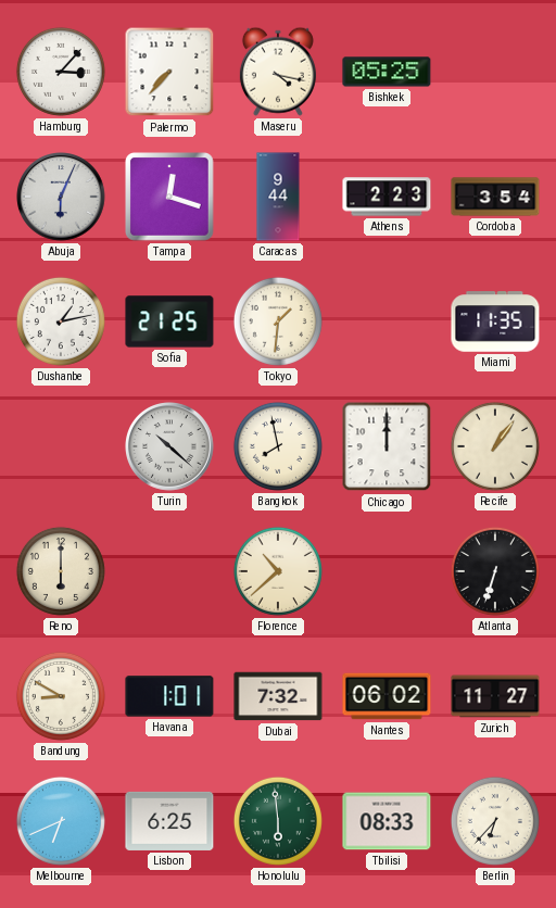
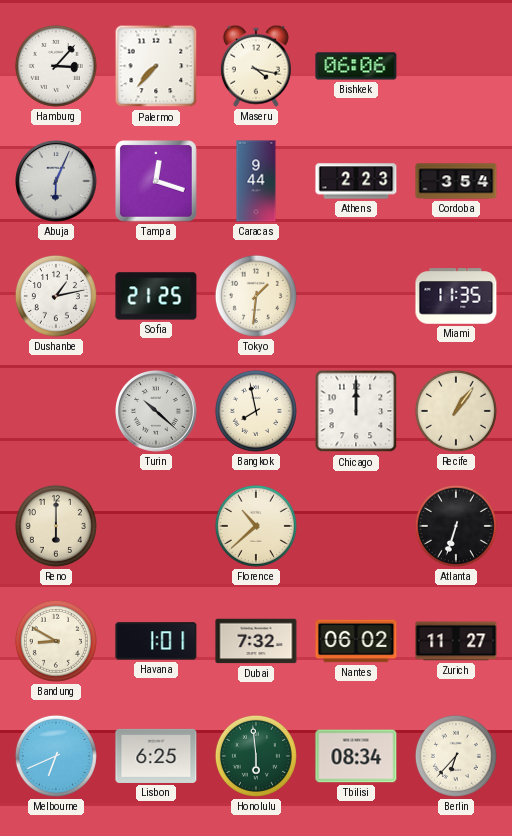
Bishkek: 05:25 -> 06:06 (356, 66)
Tbilisi: 08:33 -> 08:34 (356, 756)
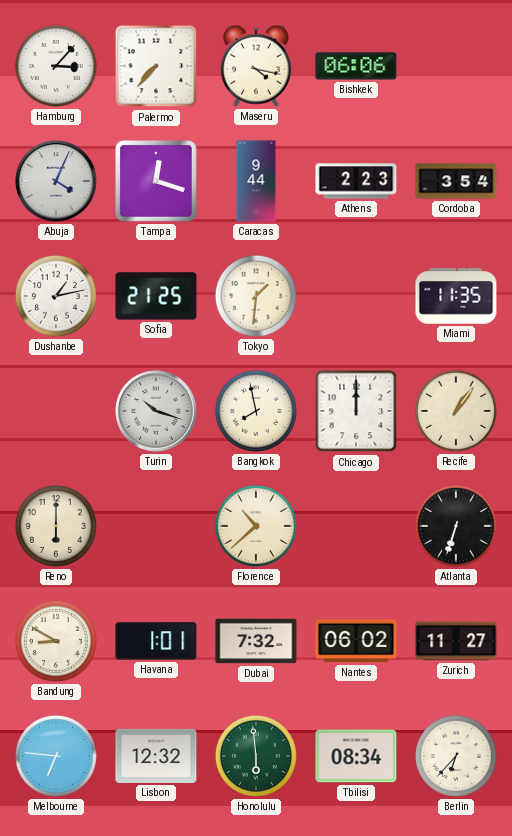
Abuja: 6:04 -> 4:04 (57, 182)
Turin: 10:22 -> 10:18 (157, 412)
Melbourne: 6:41 -> 6:46 (56, 756)
Lisbon: 6:25 -> 12:32 (156, 756)
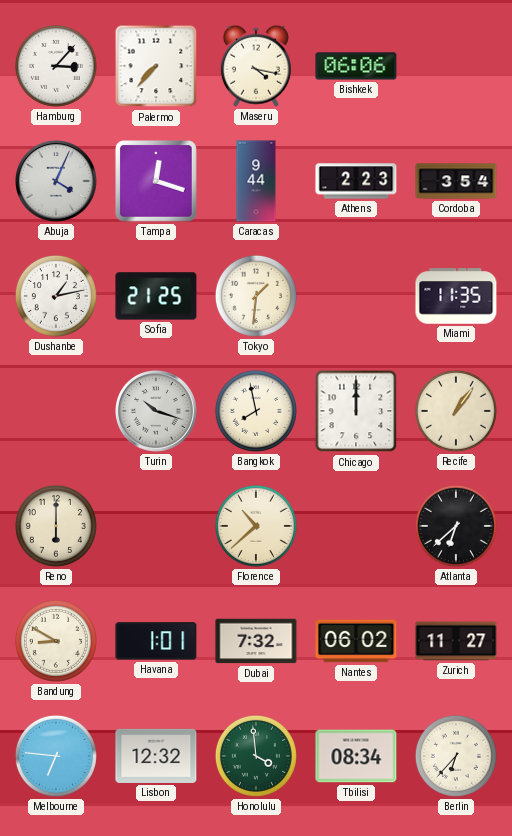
Atlanta: 6:33 -> 6:38 (456, 526)
Honolulu: 5:59 -> 3:59 (256, 756)
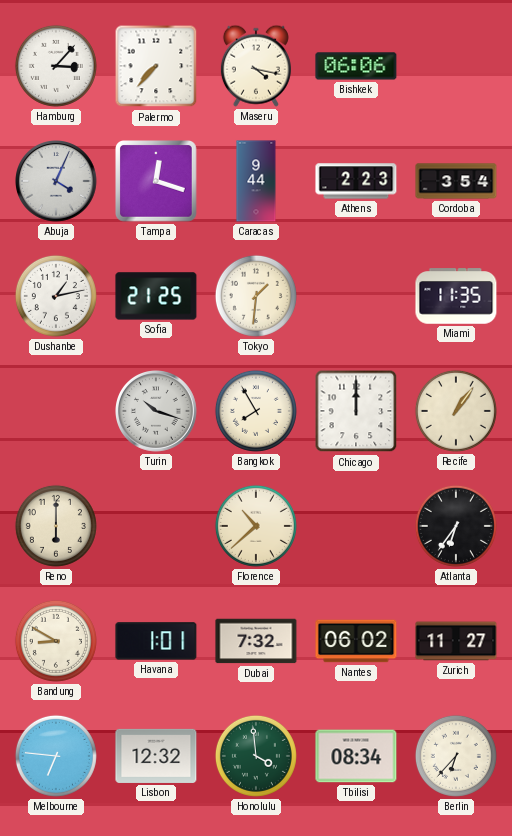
Bangkok: 7:58 -> 7:55 (256, 411)
Atlanta: 6:38 -> 6:36 (456, 526)
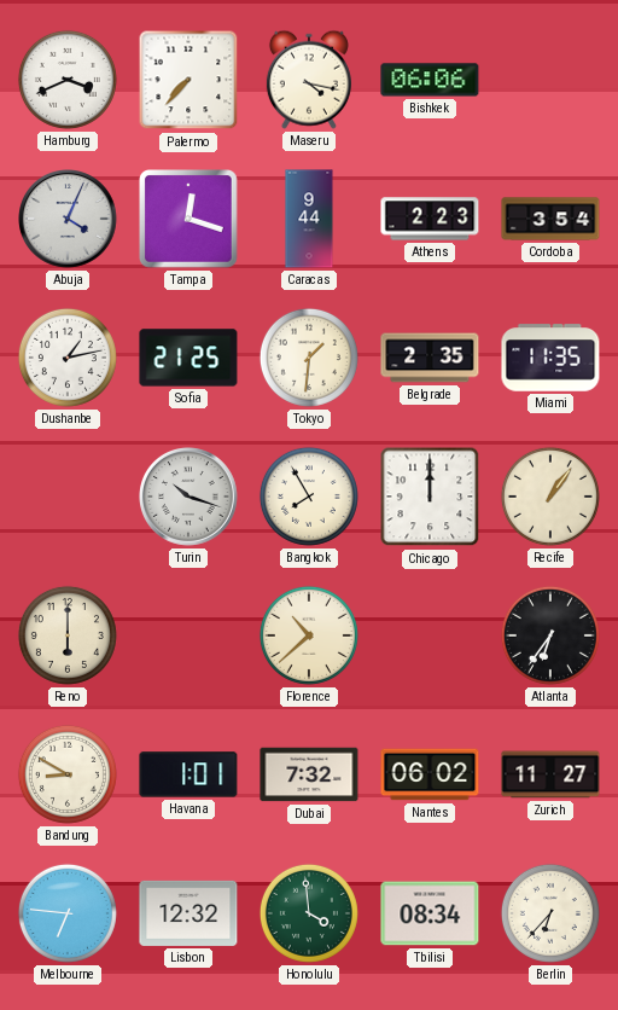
Hamburg: 3:07 -> 3:41 (68, 80)
Belgrade: none -> 2:35 (430, 358)
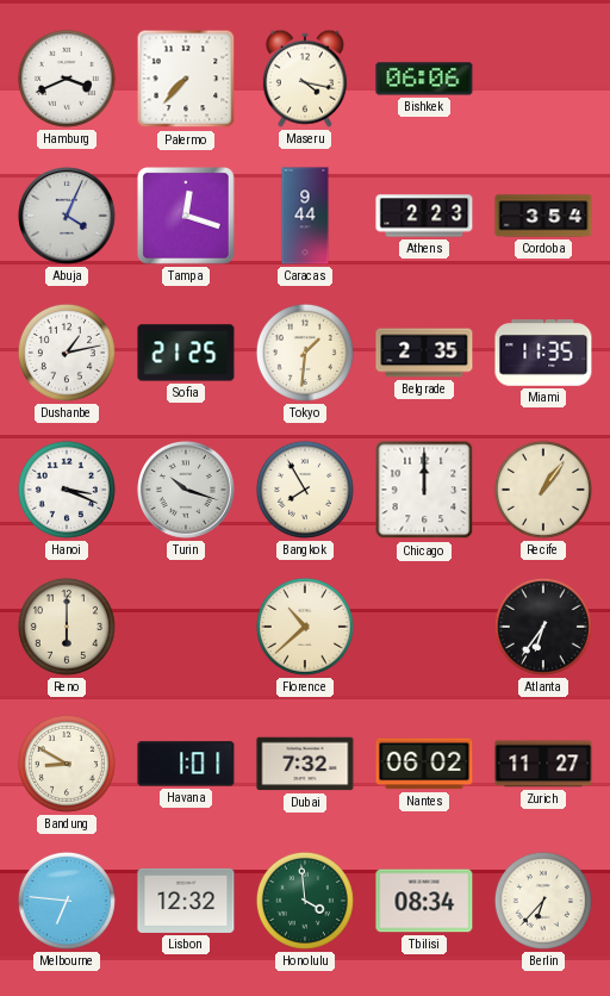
Hanoi: none -> 3:19 (67, 490)
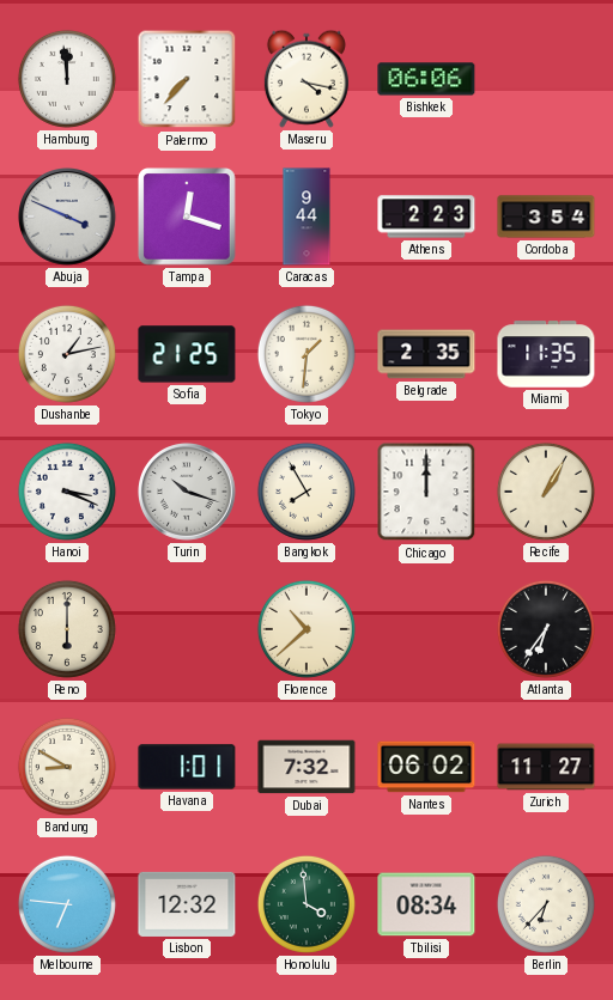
Hamburg: 3:41 -> 11:59 (67, 79)
Abuja: 4:04 -> 3:49 (68, 218)
Recife: 1:06 -> 1:05 (546, 492)
